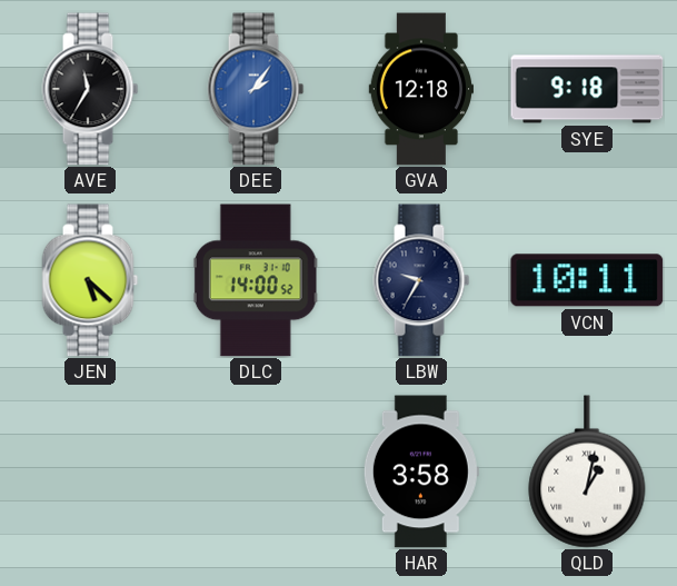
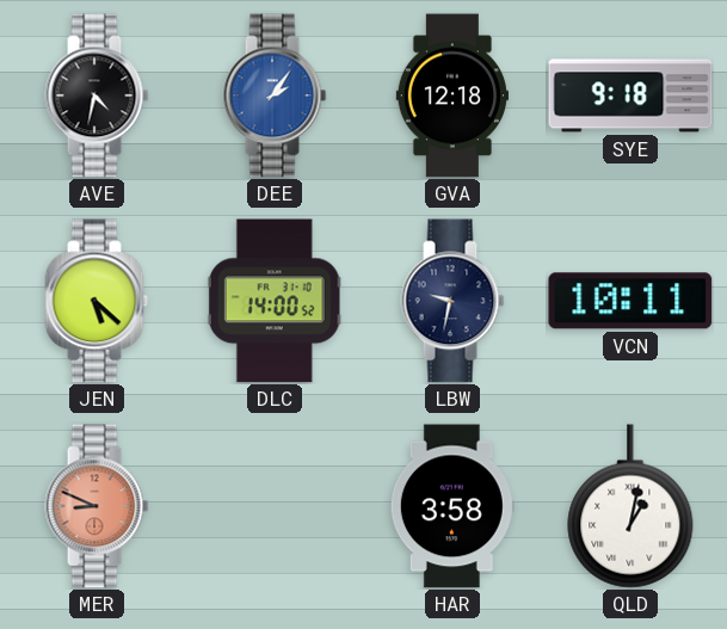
AVE: 11:35 -> 4:32 (97, 95)
LBW: 9:35 -> 9:32 (452, 301)
MER: none -> 8:49 (97, 506)
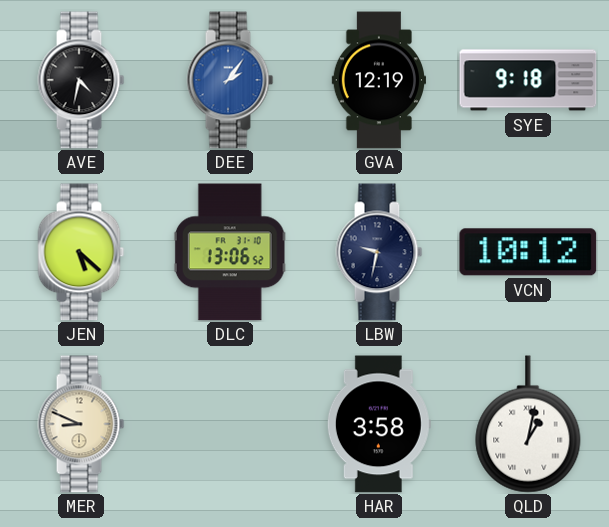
GVA: 12:18 -> 12:19 (378, 80)
DLC: 14:00 -> 13:06 (230, 252)
VCN: 10:11 -> 10:12 (528, 252)
MER dial: salmon -> cream (81, 424)
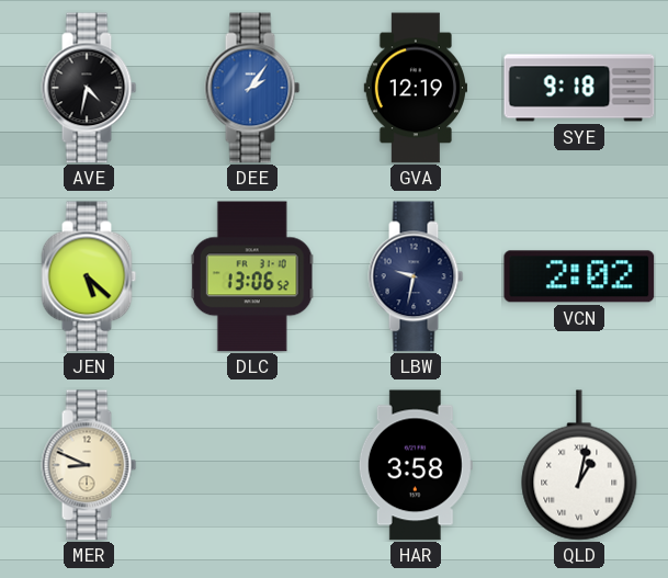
VCN: 10:12 -> 2:02 (579, 276)
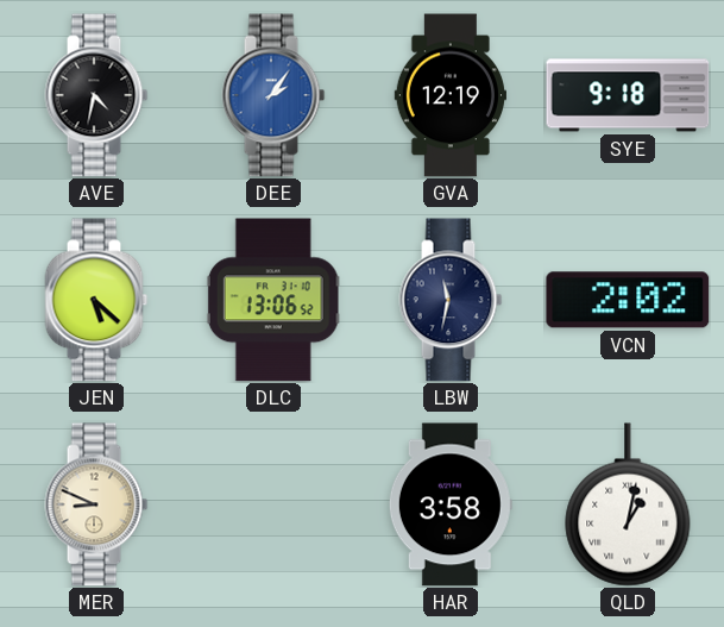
LBW: 9:32 -> 11:32 (451, 300)
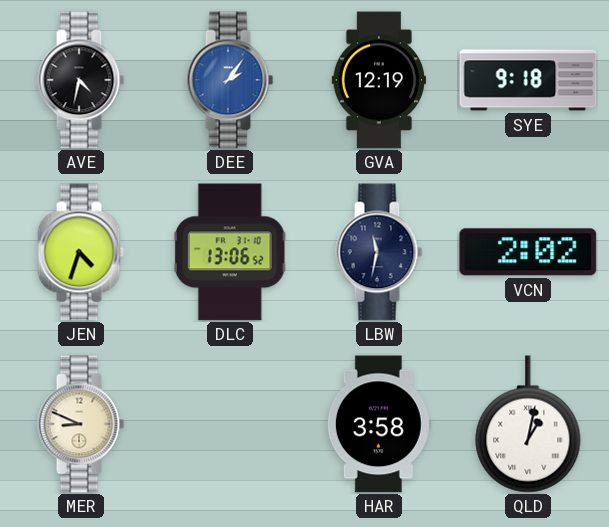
JEN: 5:22 -> 4:33 (81, 252)
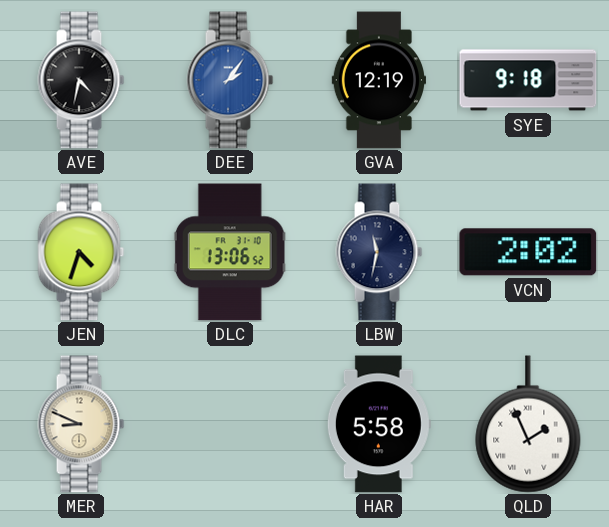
HAR: 3:58 -> 5:58 (379, 424)
QLD: 1:02 -> 1:56 (528, 424)
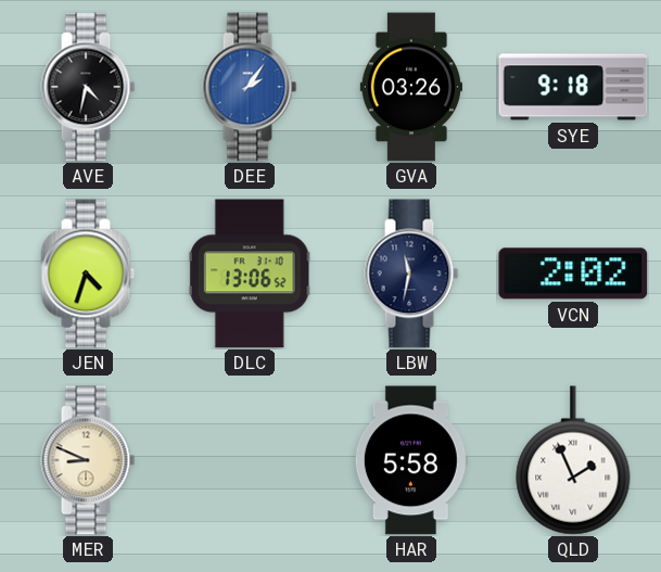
GVA: 12:19 -> 03:26 (410, 87)
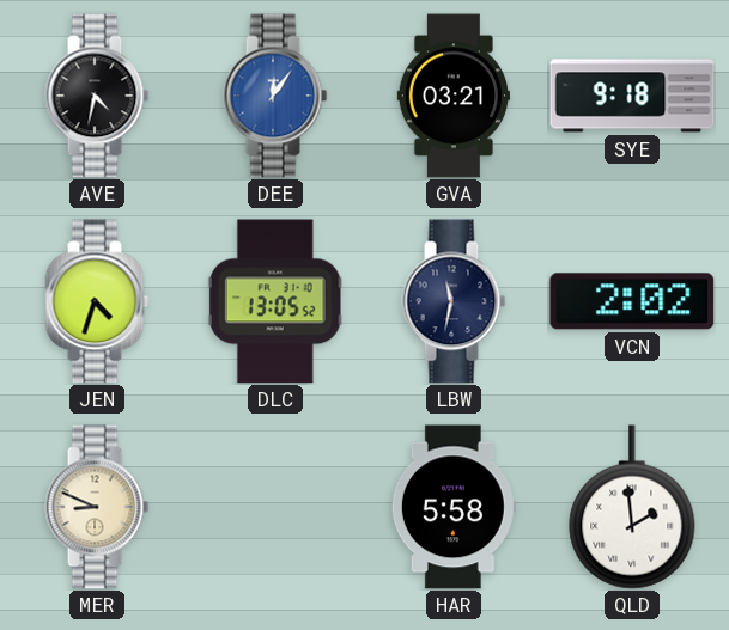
DEE: 2:06 -> 12:06 (275, 96)
GVA: 03:26 -> 03:21 (452, 96)
DLC: 13:06 -> 13:05 (275, 301)
QLD: 1:56 -> 1:59 (632, 507)
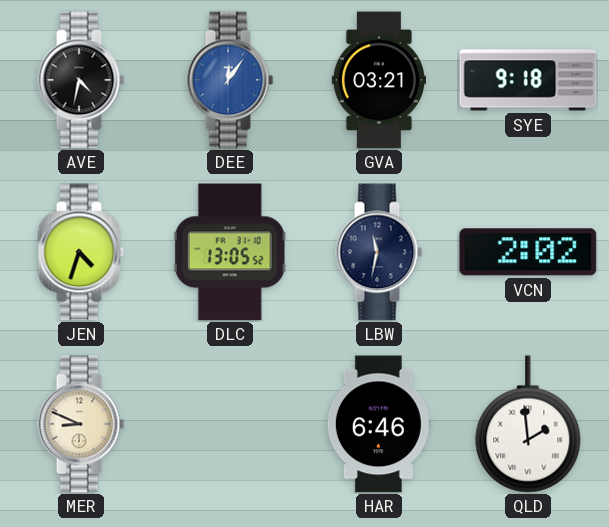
HAR: 5:58 -> 6:46 (379, 424)
